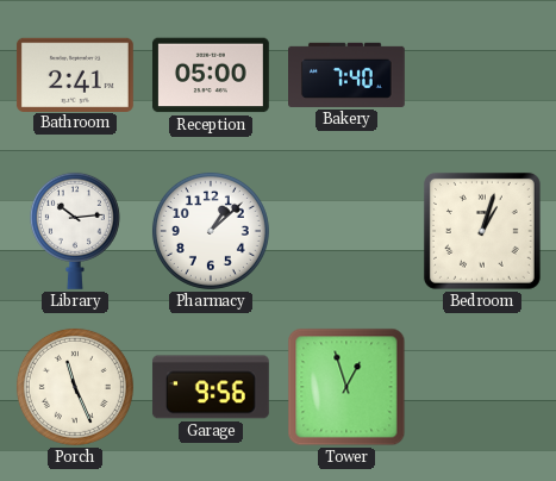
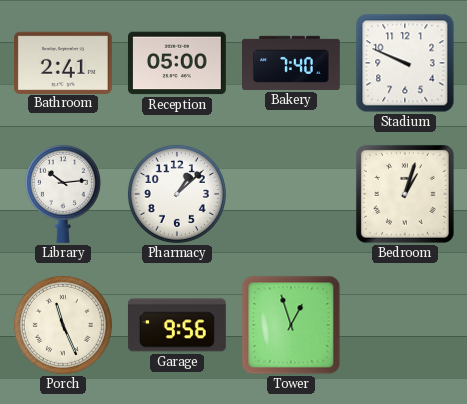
Stadium: none -> 9:49 (405, 63)
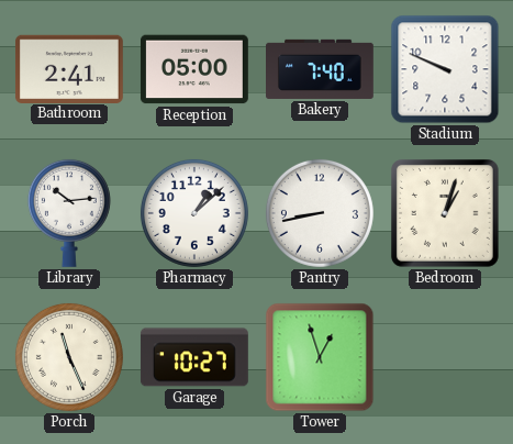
Pantry: none -> 8:43 (320, 213)
Garage: 9:56 -> 10:27 (194, 357)
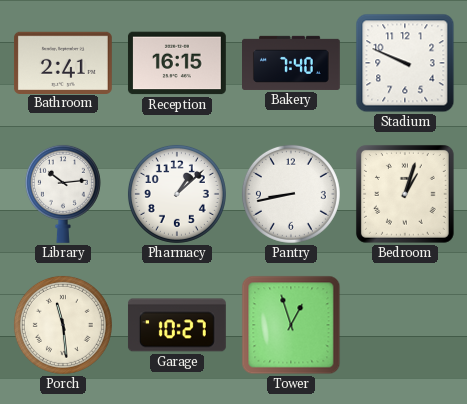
Reception: 05:00 -> 16:15 (177, 63)
Porch: 11:26 -> 11:29 (63, 325)
